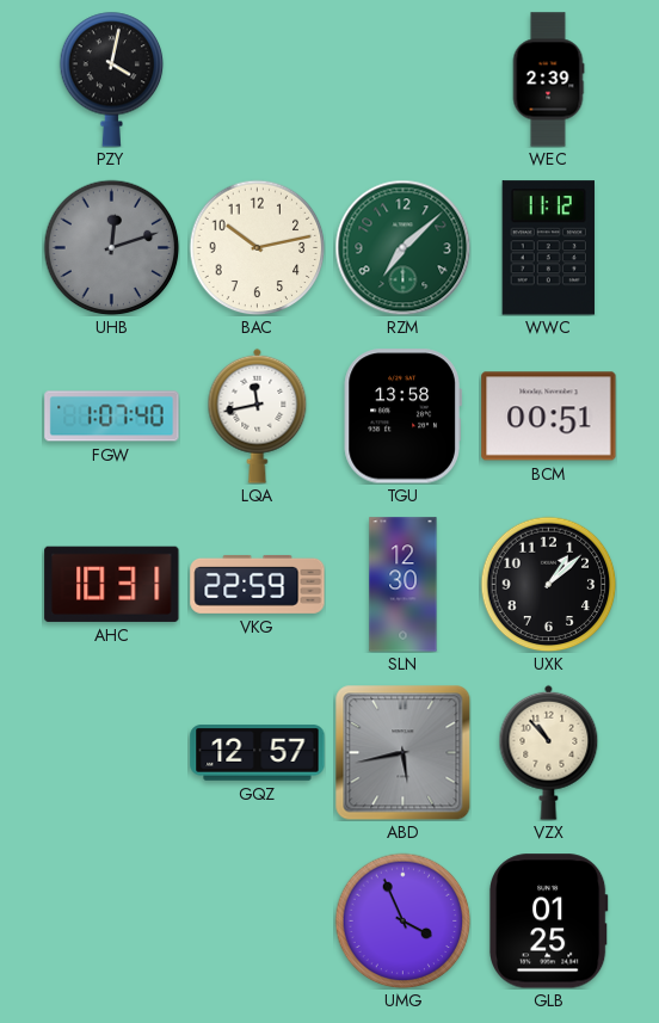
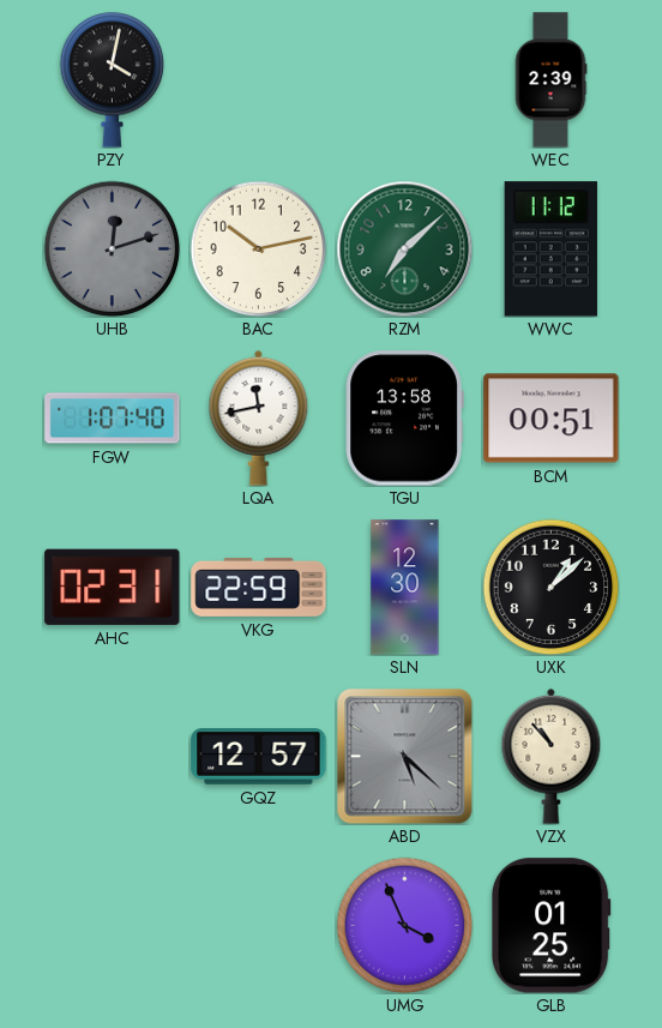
AHC: 10:31 -> 02:31 (113, 587)
ABD: 5:43 -> 5:22 (404, 756)
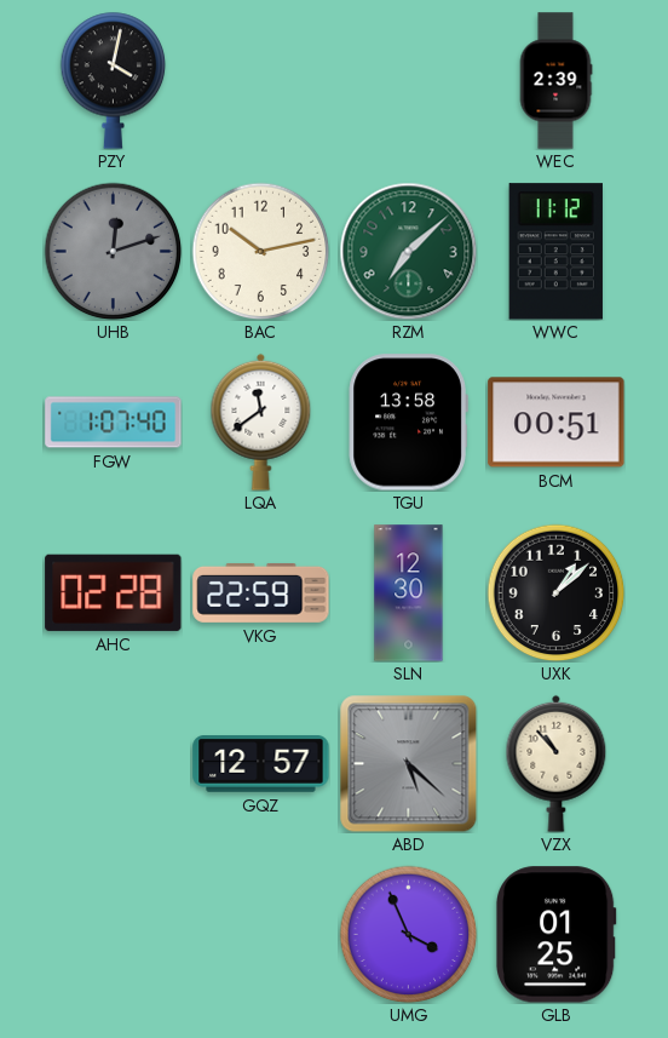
LQA: 11:43 -> 11:39 (261, 421)
AHC: 02:31 -> 02:28 (114, 592)
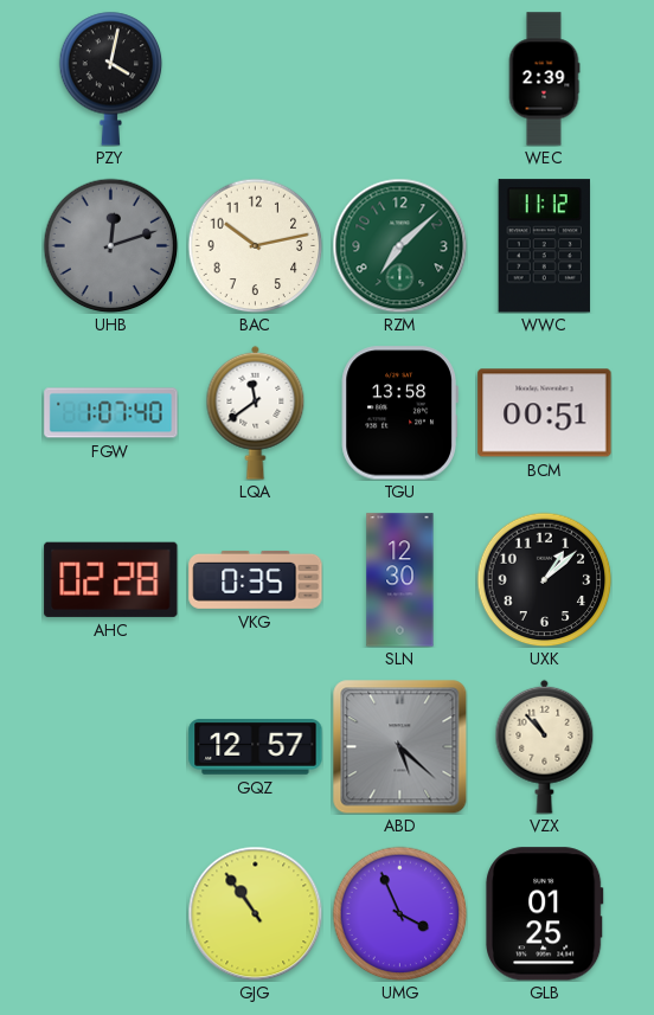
VKG: 22:59 -> 0:35 (256, 579)
GJG: none -> 10:54 (255, 913)
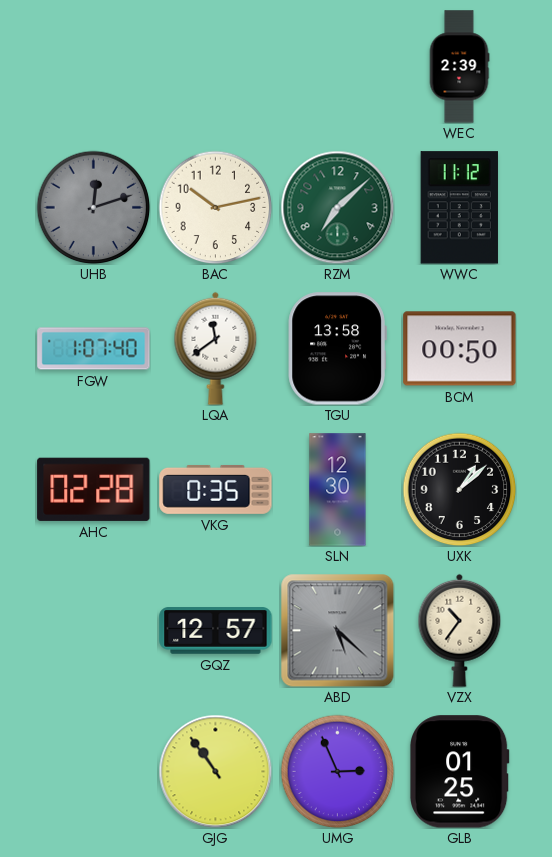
PZY: 4:02 -> none (111, 78)
BCM: 00:51 -> 00:50 (460, 349)
VZX: 10:53 -> 10:36 (460, 630)
UMG: 3:56 -> 2:56 (337, 771)
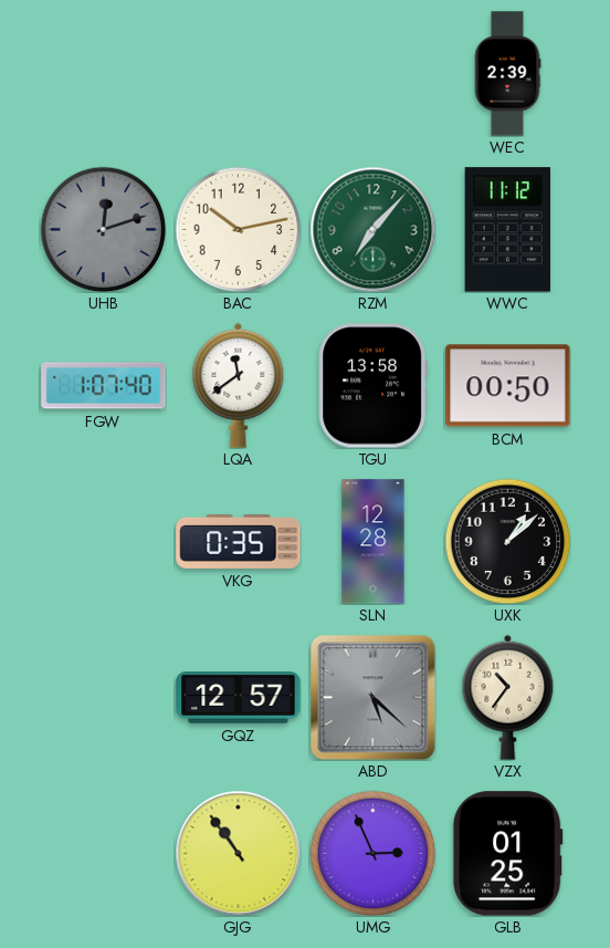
RZM: 7:08 -> 7:07 (372, 229)
AHC: 02:28 -> none (94, 489)
SLN: 12:30 -> 12:28 (374, 542)
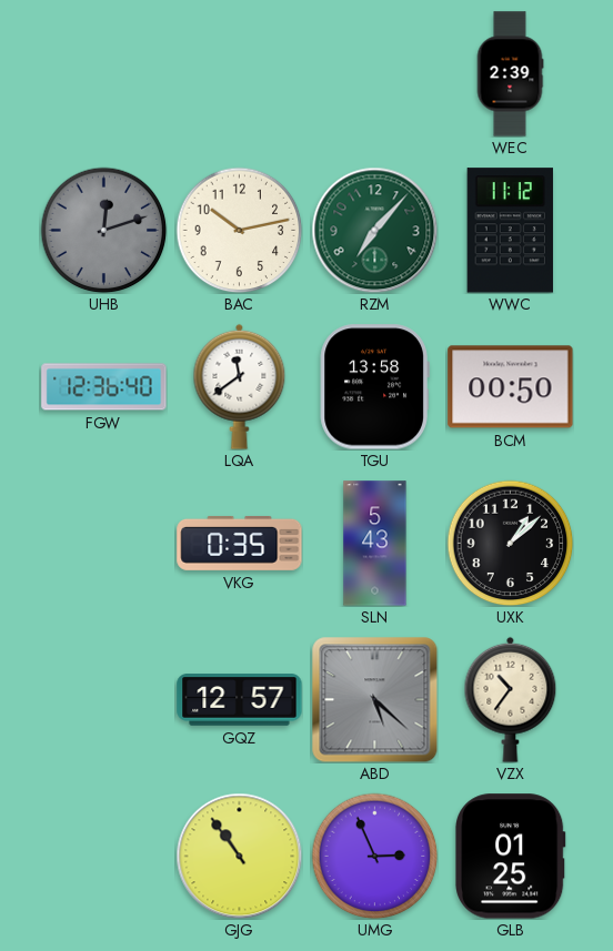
FGW: 1:07 -> 12:36 (104, 387)
SLN: 12:28 -> 5:43 (375, 544)
